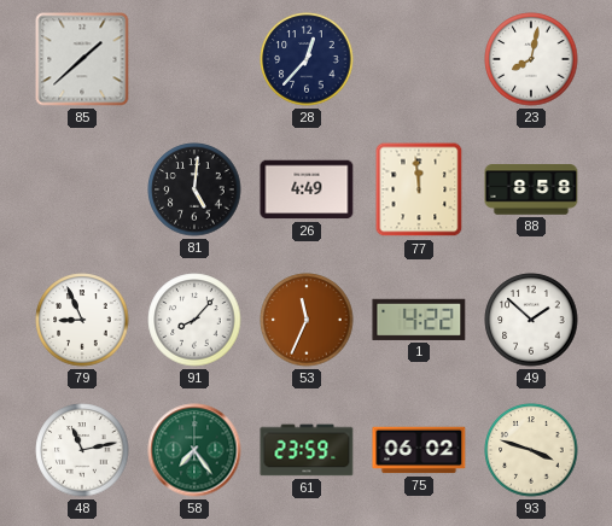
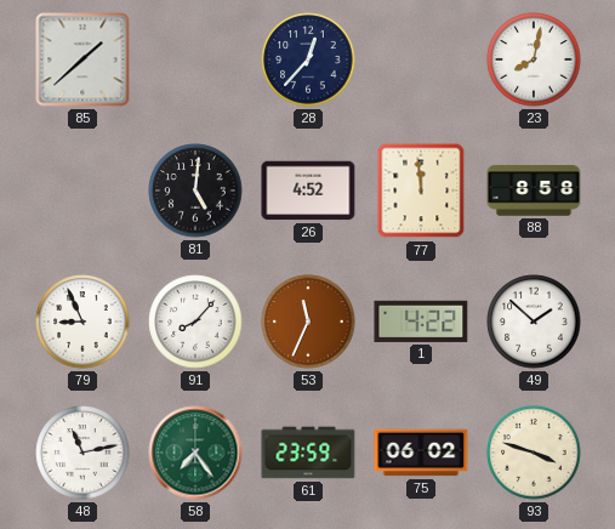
26: 4:49 -> 4:52 (308, 190)
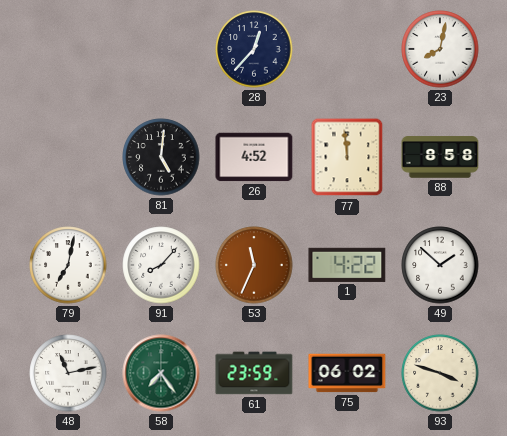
85: 1:38 -> none (82, 59)
79: 8:56 -> 7:02 (68, 265)
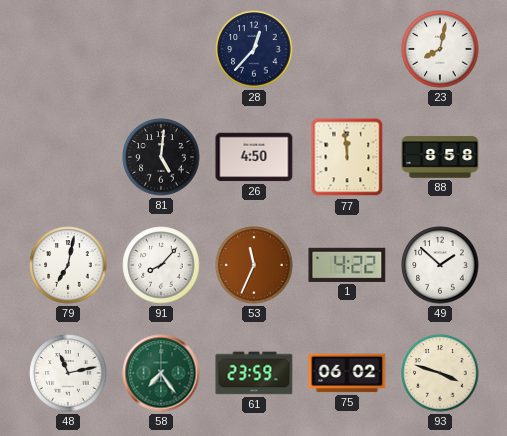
26: 4:52 -> 4:50 (254, 157)
